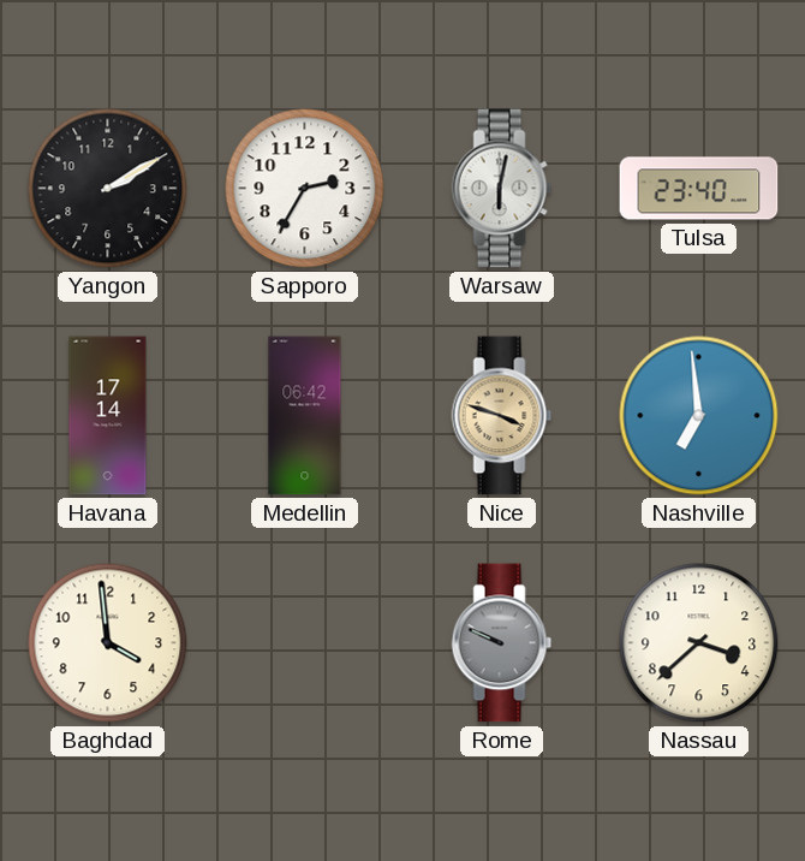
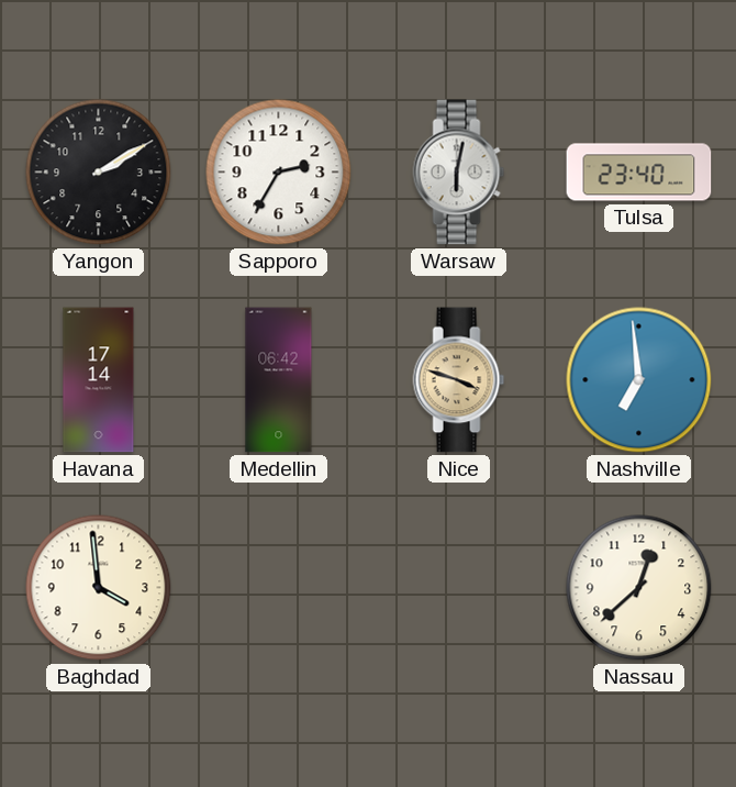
Rome: 9:49 -> none (502, 643)
Nassau: 3:38 -> 12:38 (639, 588)
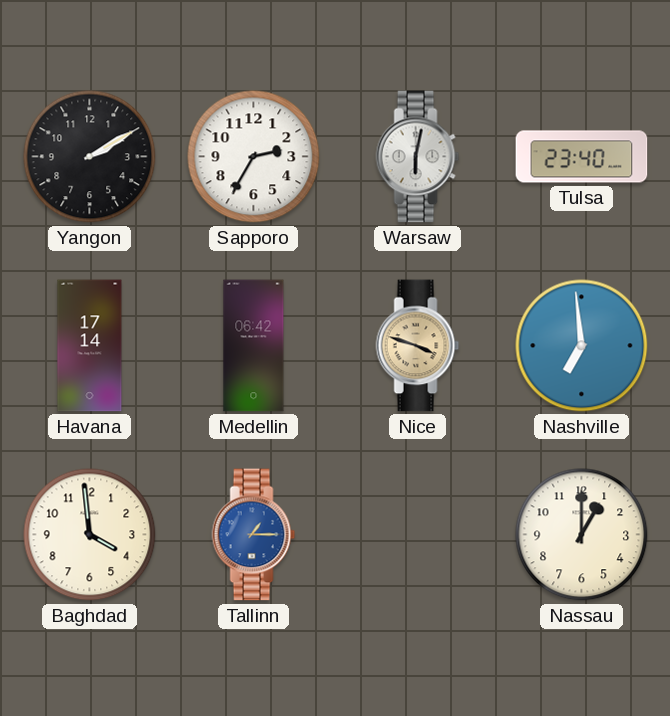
Tallinn: none -> 1:15 (254, 535)
Nassau: 12:38 -> 1:00 (582, 535)
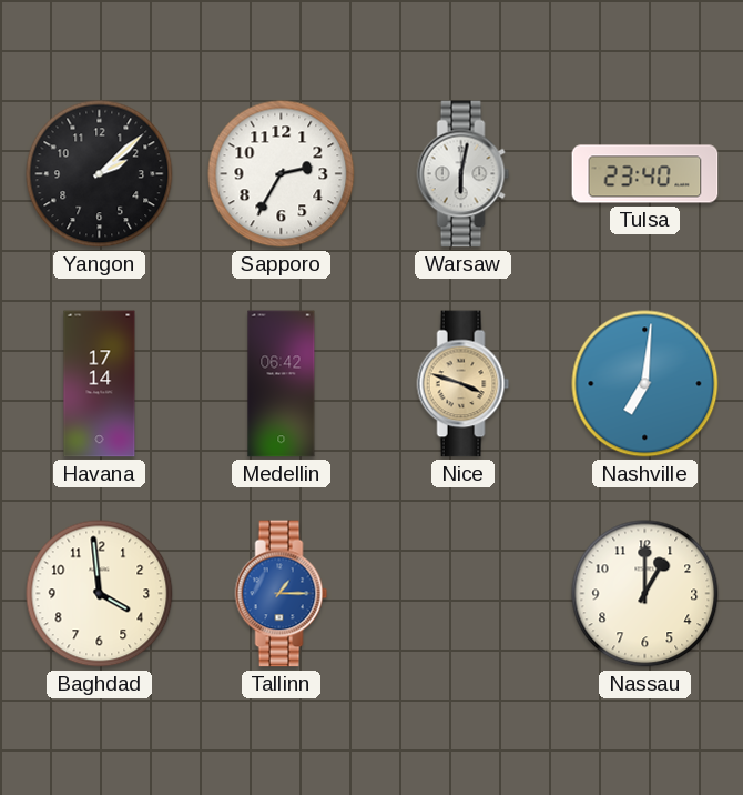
Yangon: 2:10 -> 2:08 (100, 174)
Nashville: 6:59 -> 7:01 (645, 384)
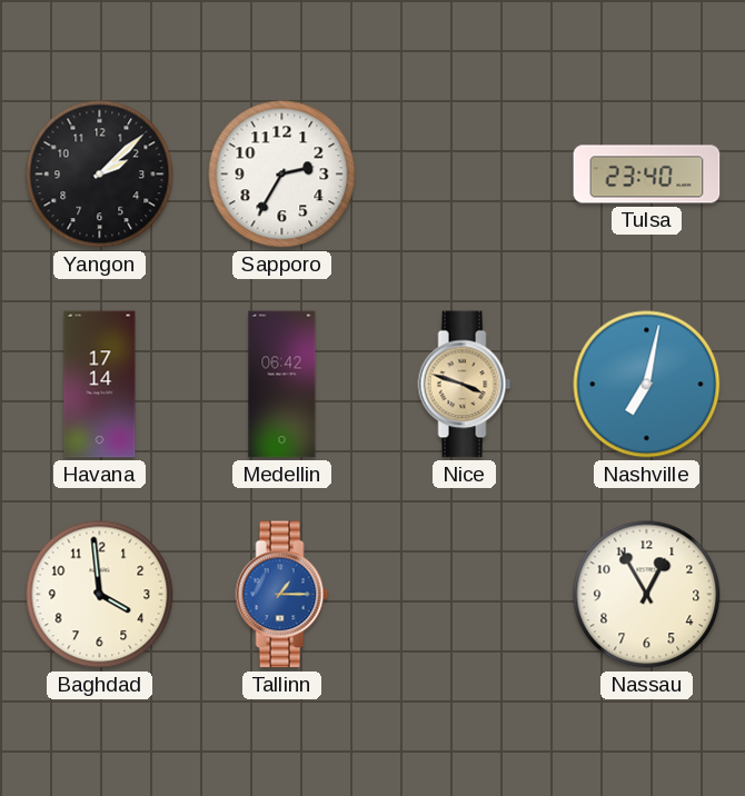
Warsaw: 6:02 -> none (464, 174)
Nashville: 7:01 -> 7:02 (647, 385)
Nassau: 1:00 -> 12:55 (647, 595)
